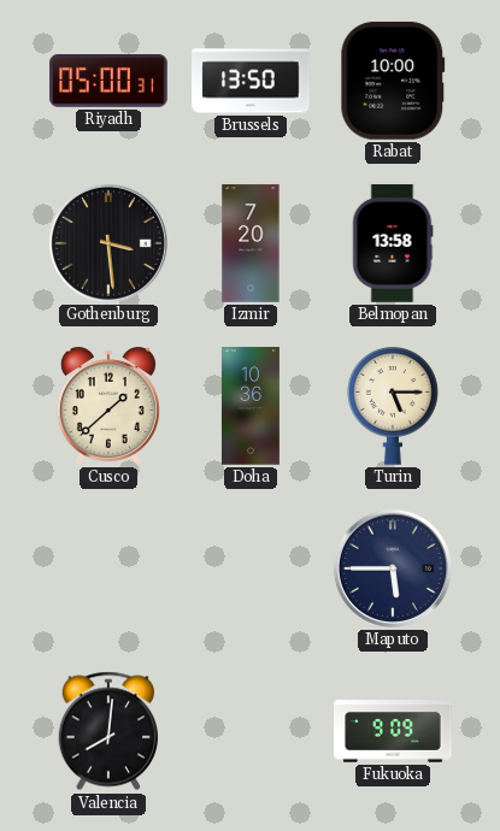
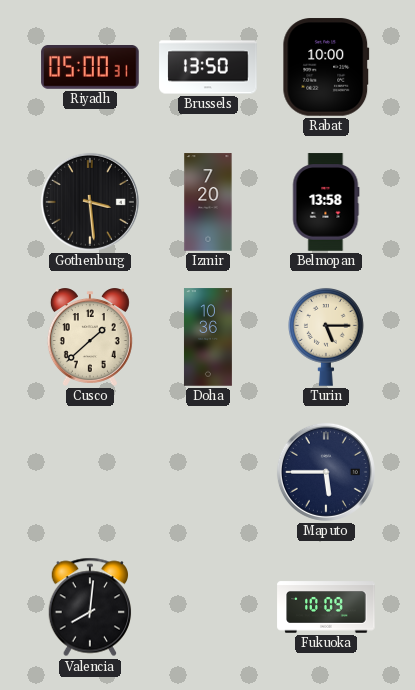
Fukuoka: 9:09 -> 10:09 (326, 607)
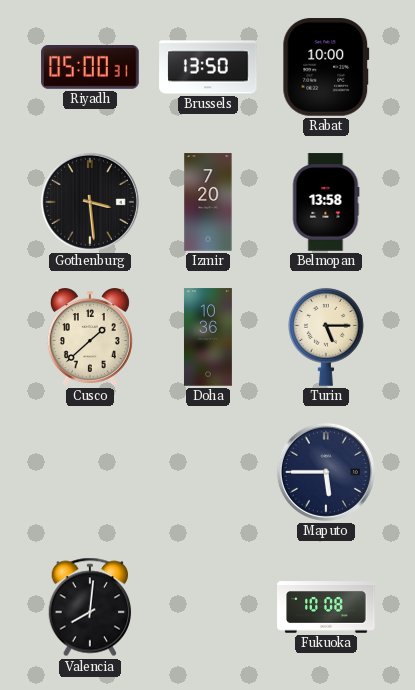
Fukuoka: 10:09 -> 10:08 (326, 607)
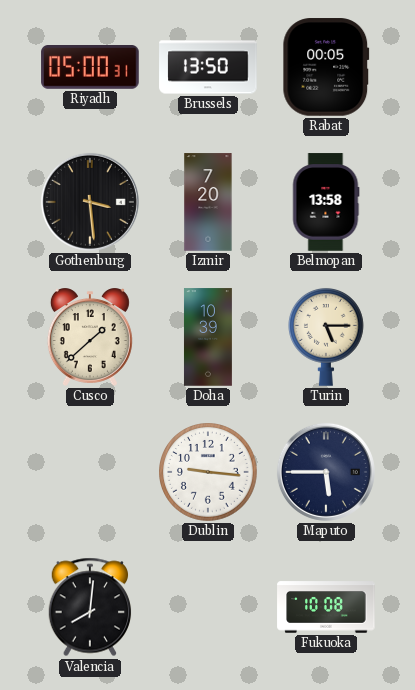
Rabat: 10:00 -> 00:05 (326, 67)
Doha: 10:36 -> 10:39 (208, 337)
Dublin: none -> 9:16 (209, 473)
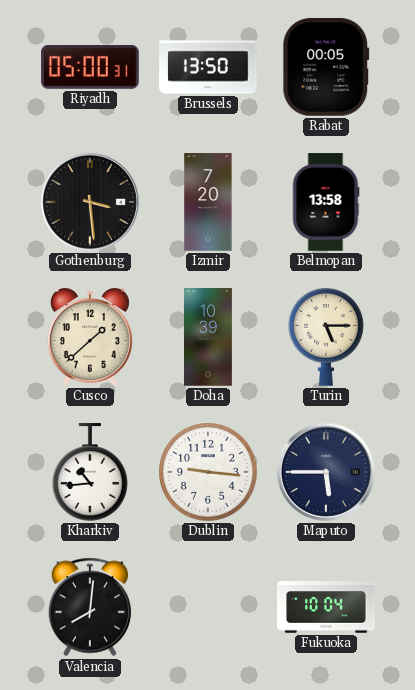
Kharkiv: none -> 10:44 (91, 472)
Fukuoka: 10:08 -> 10:04 (326, 607)
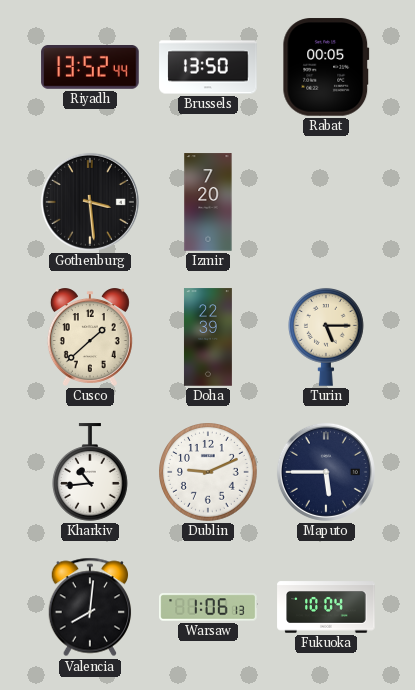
Riyadh: 05:00 -> 13:52 (90, 68)
Belmopan: 13:58 -> none (326, 202)
Doha: 10:39 -> 22:39 (208, 337)
Dublin: 9:16 -> 9:11 (209, 473)
Warsaw: none -> 1:06 (208, 607)
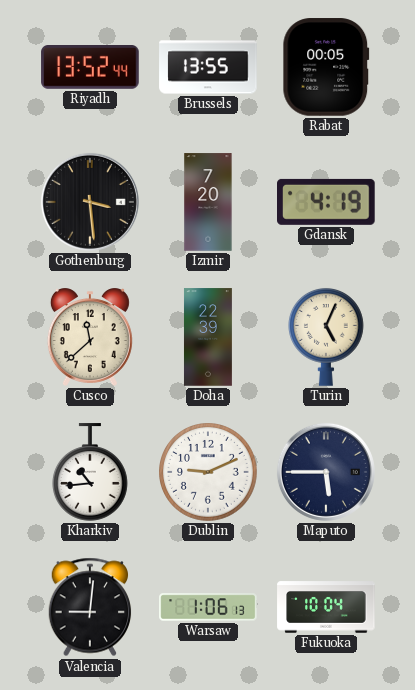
Brussels: 13:50 -> 13:55 (208, 67)
Gdansk: none -> 4:19 (326, 202)
Cusco: 1:38 -> 11:38 (90, 337)
Turin: 5:15 -> 5:04 (327, 337)
Valencia: 8:01 -> 9:01 (90, 607)
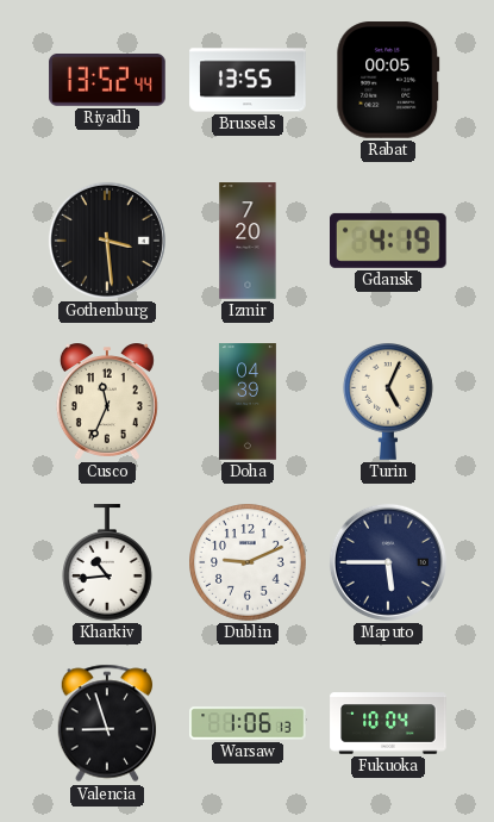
Cusco: 11:38 -> 11:34 (107, 401)
Doha: 22:39 -> 04:39 (248, 401)
Valencia: 9:01 -> 8:57 (107, 723)
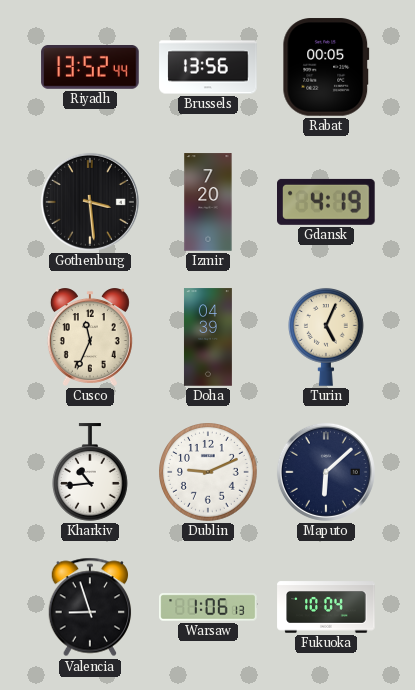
Brussels: 13:55 -> 13:56 (208, 67)
Maputo: 5:45 -> 6:08 (326, 472)
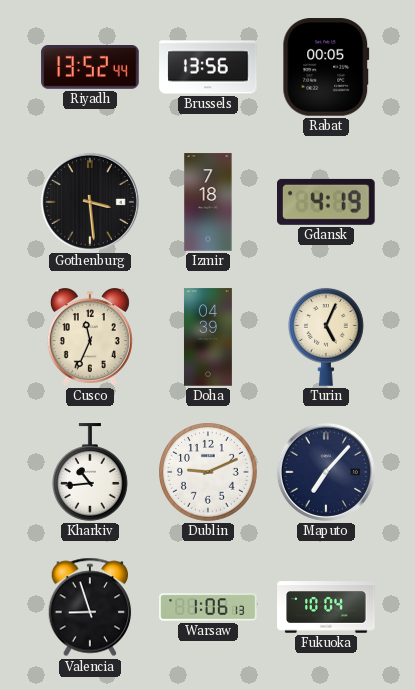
Izmir: 7:20 -> 7:18 (208, 202)
Maputo: 6:08 -> 7:07 (326, 472)
